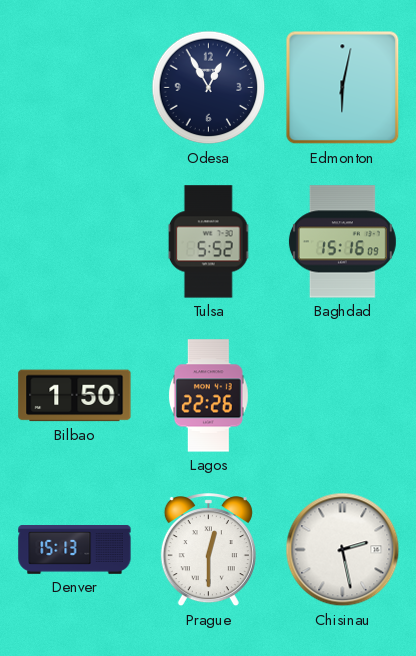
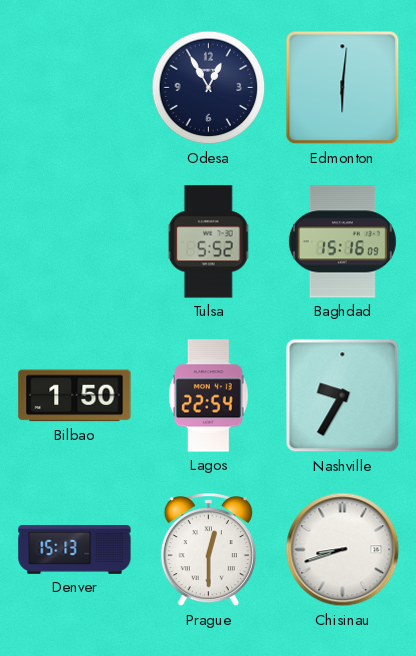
Edmonton: 6:02 -> 6:01 (343, 88)
Lagos: 22:26 -> 22:54 (208, 396)
Nashville: none -> 9:35 (343, 396)
Chisinau: 2:28 -> 8:42 (343, 550)
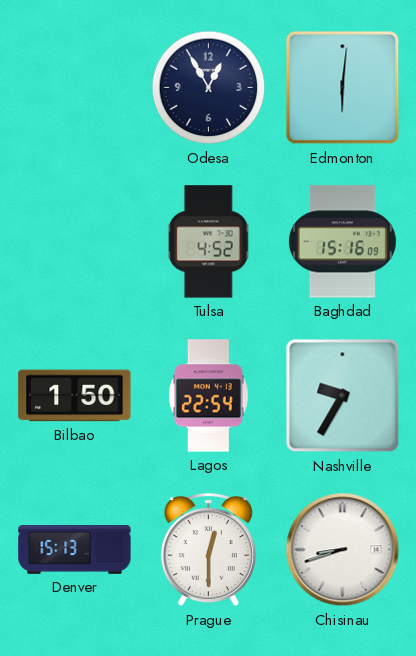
Tulsa: 5:52 -> 4:52 (209, 242)
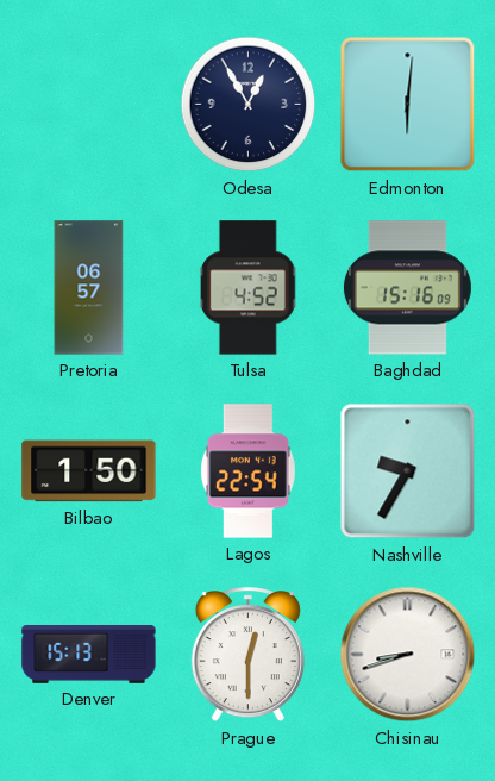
Pretoria: none -> 06:57 (89, 288)
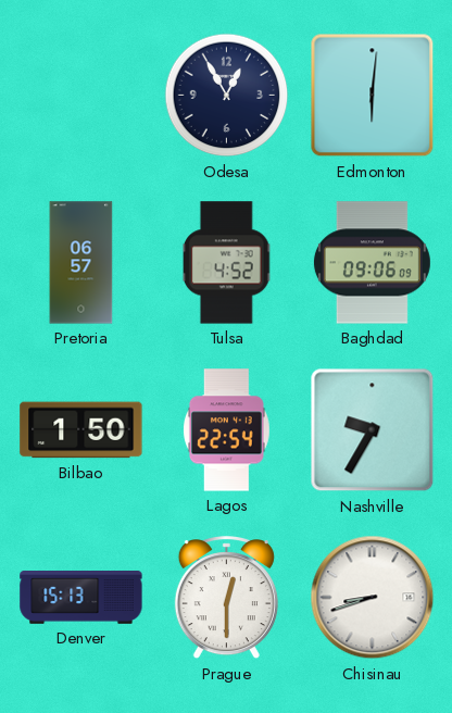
Baghdad: 15:16 -> 09:06 (372, 263)
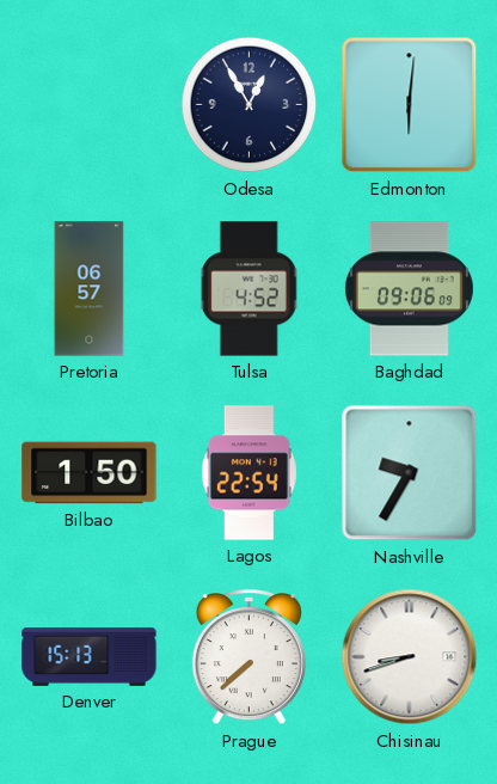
Prague: 12:30 -> 7:38 (249, 659)
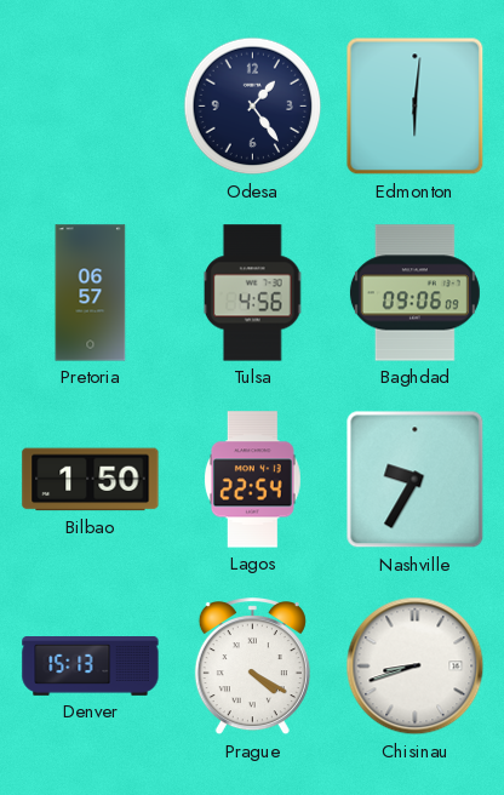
Odesa: 12:55 -> 1:24 (253, 107)
Tulsa: 4:52 -> 4:56 (253, 293)
Prague: 7:38 -> 4:20 (252, 668)
